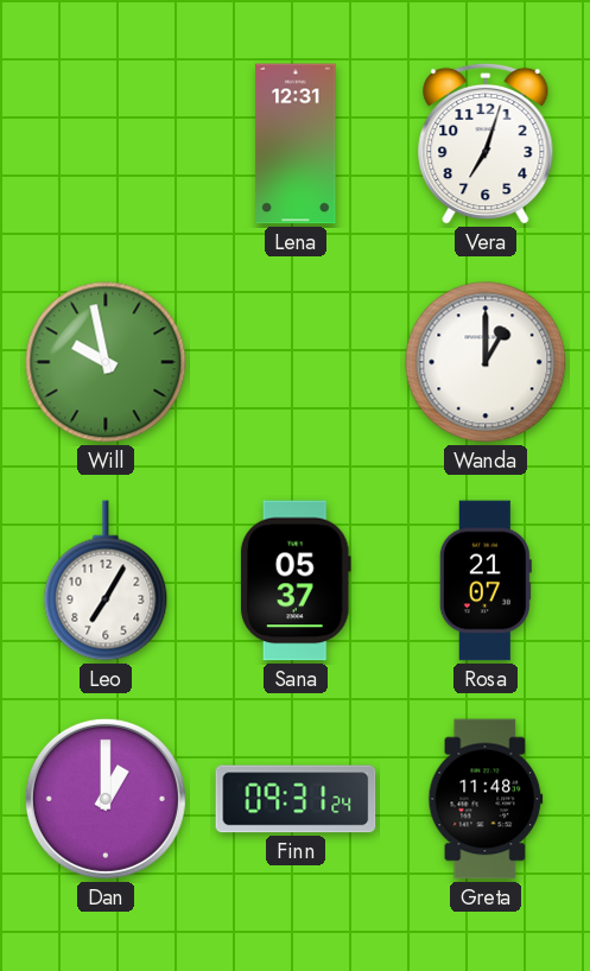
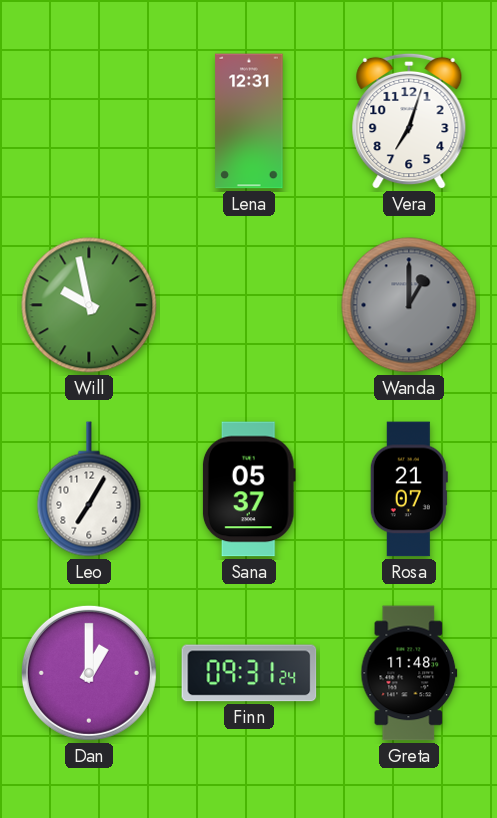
Wanda dial: white -> grey (409, 305)
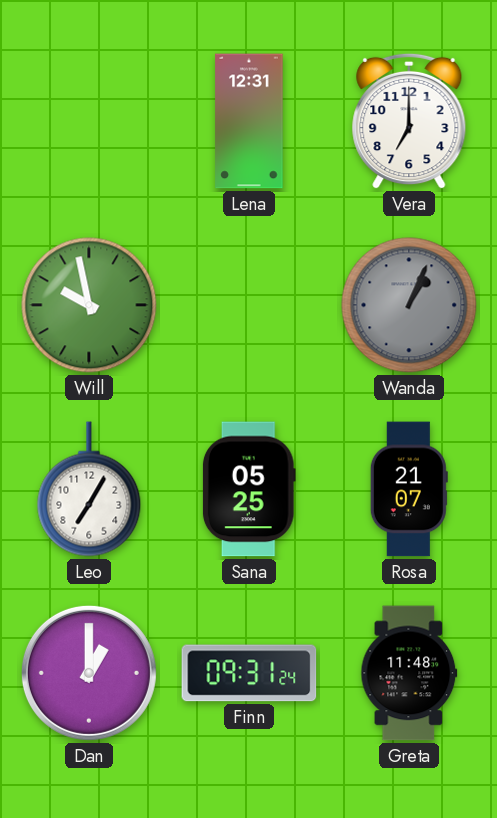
Vera: 7:03 -> 7:00 (409, 121)
Wanda: 1:00 -> 1:04 (409, 305)
Sana: 05:37 -> 05:25 (249, 489)
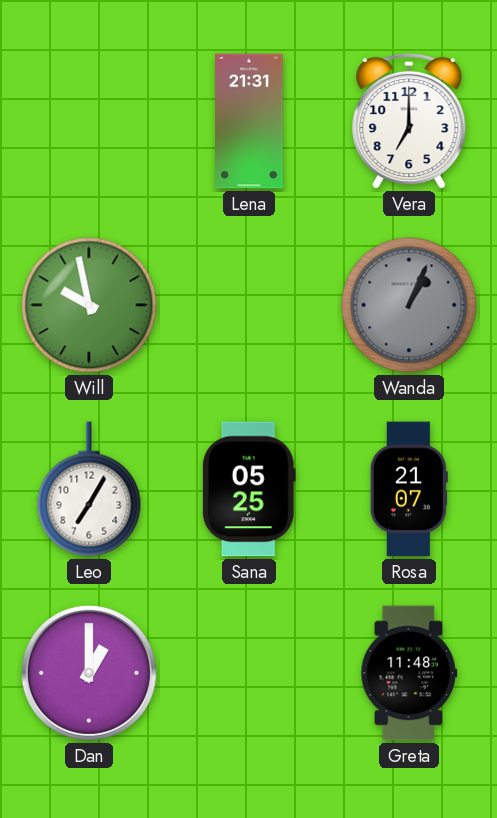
Lena: 12:31 -> 21:31 (249, 121)
Finn: 09:31 -> none (249, 673)
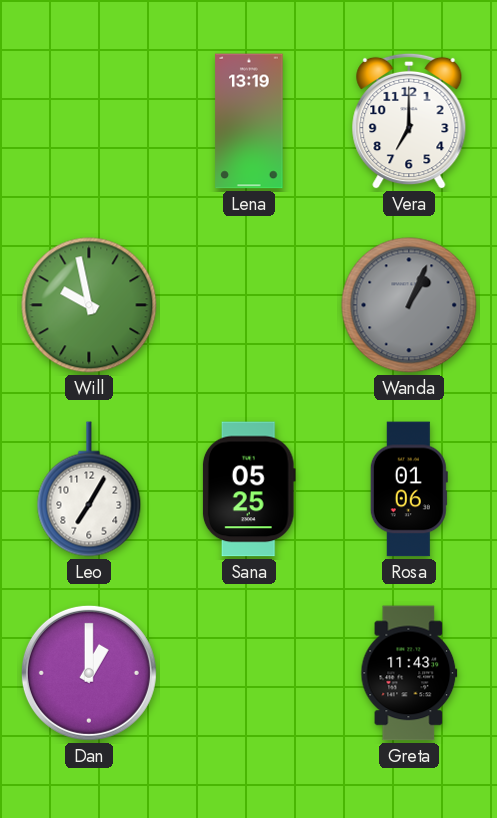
Lena: 21:31 -> 13:19 (249, 121)
Rosa: 21:07 -> 01:06 (409, 489)
Greta: 11:48 -> 11:43 (409, 673)
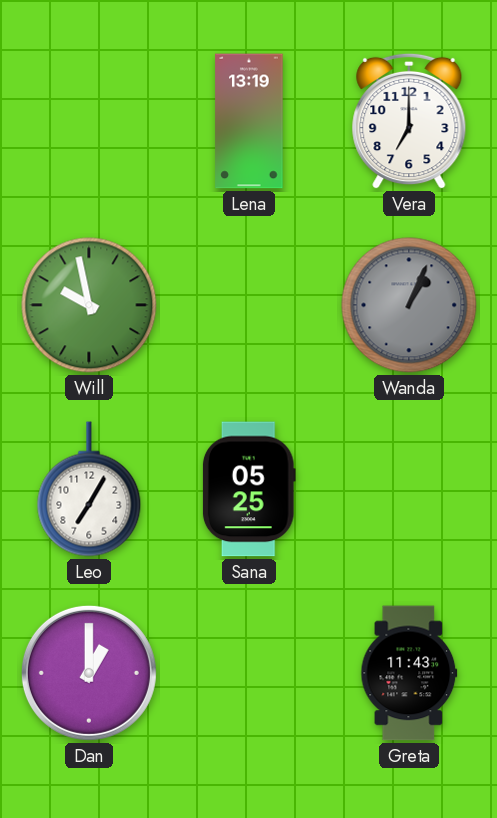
Rosa: 01:06 -> none (409, 489)
